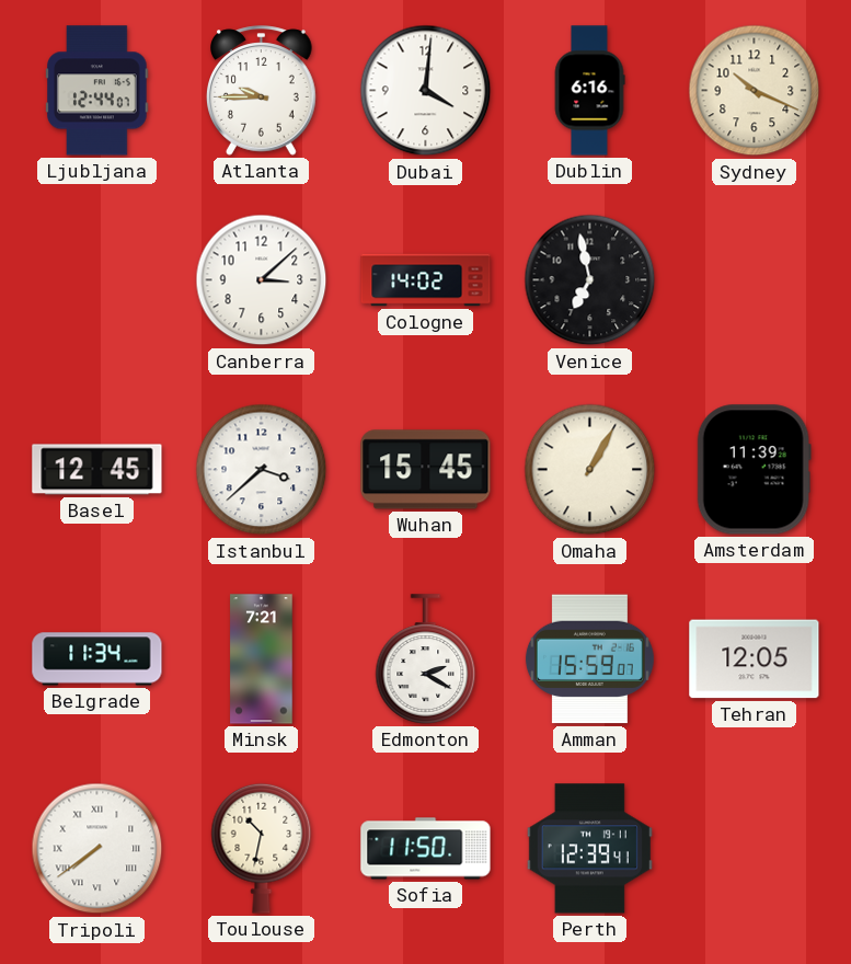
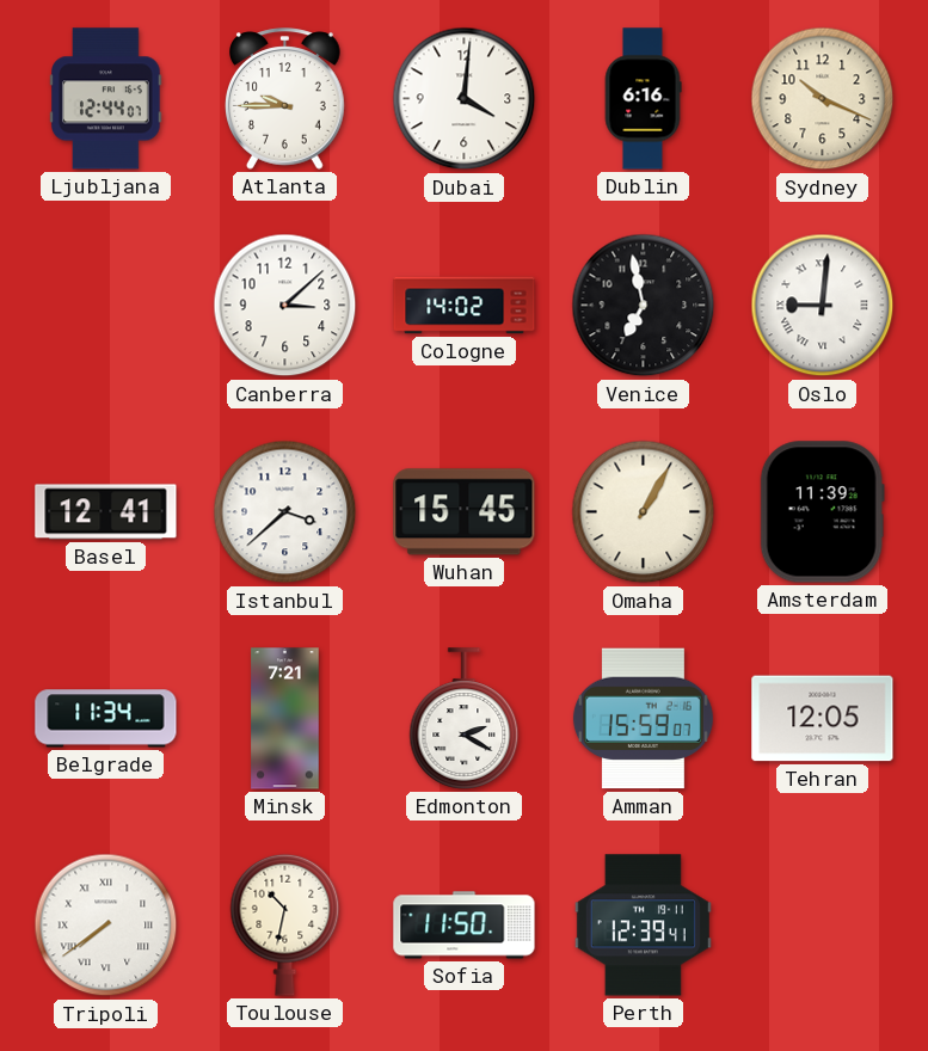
Oslo: none -> 9:01 (823, 306)
Basel: 12:45 -> 12:41 (106, 512)
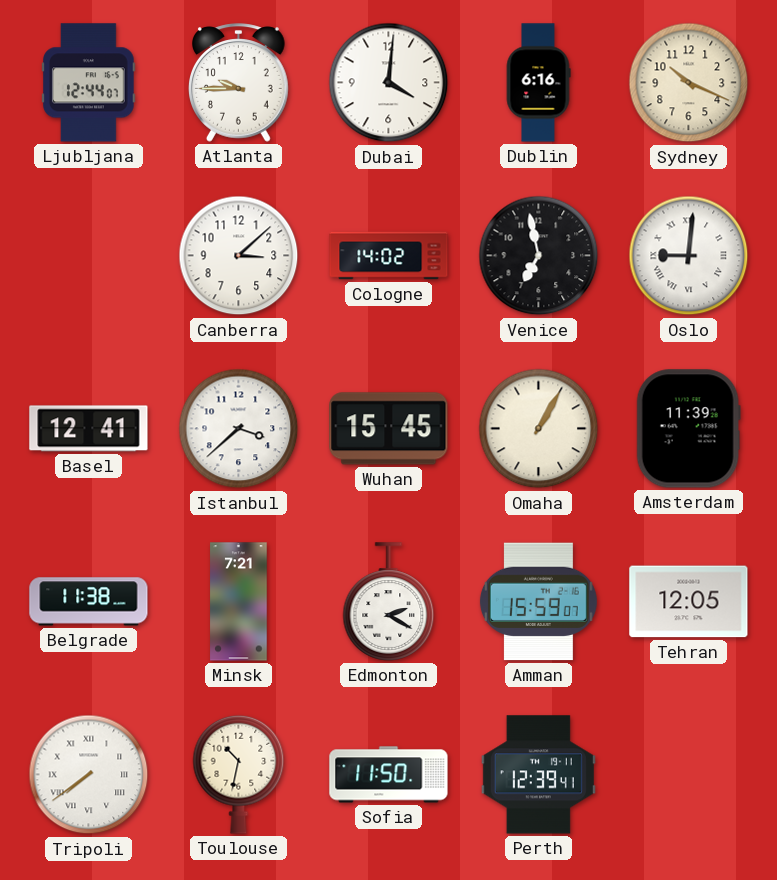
Belgrade: 11:34 -> 11:38 (89, 602)
